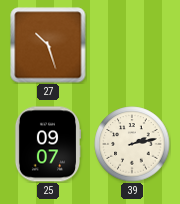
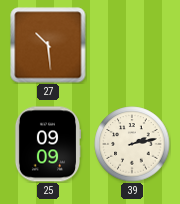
27: 10:27 -> 10:29 (48, 45)
25: 09:07 -> 09:09 (47, 144)
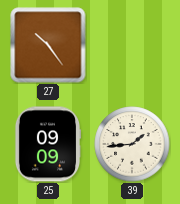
27: 10:29 -> 10:24 (48, 45)
39: 2:13 -> 1:44 (132, 144)
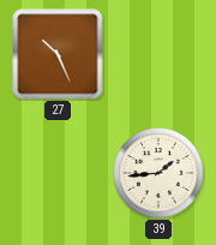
27: 10:24 -> 10:26 (58, 54)
25: 09:09 -> none (47, 144)
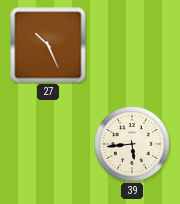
39: 1:44 -> 5:44 (132, 144)
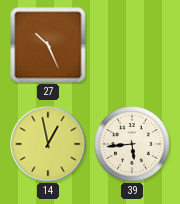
14: none -> 12:58 (48, 144)
